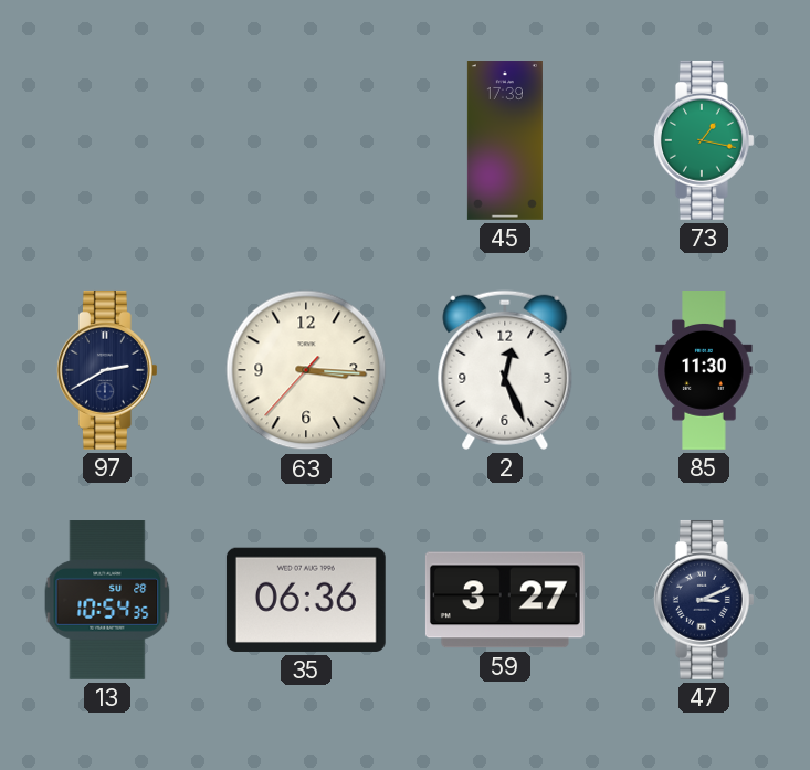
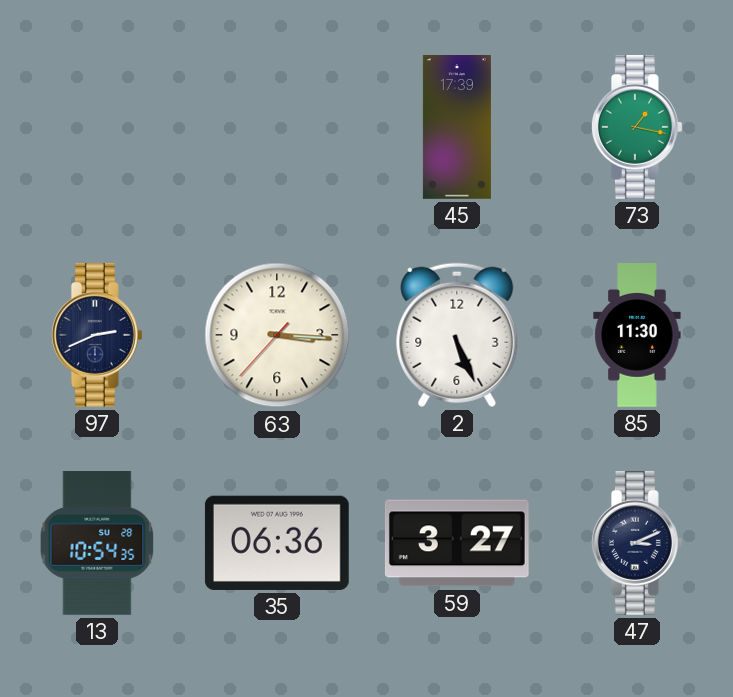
97: 2:40 -> 2:41 (97, 335)
2: 12:26 -> 5:26 (457, 335)
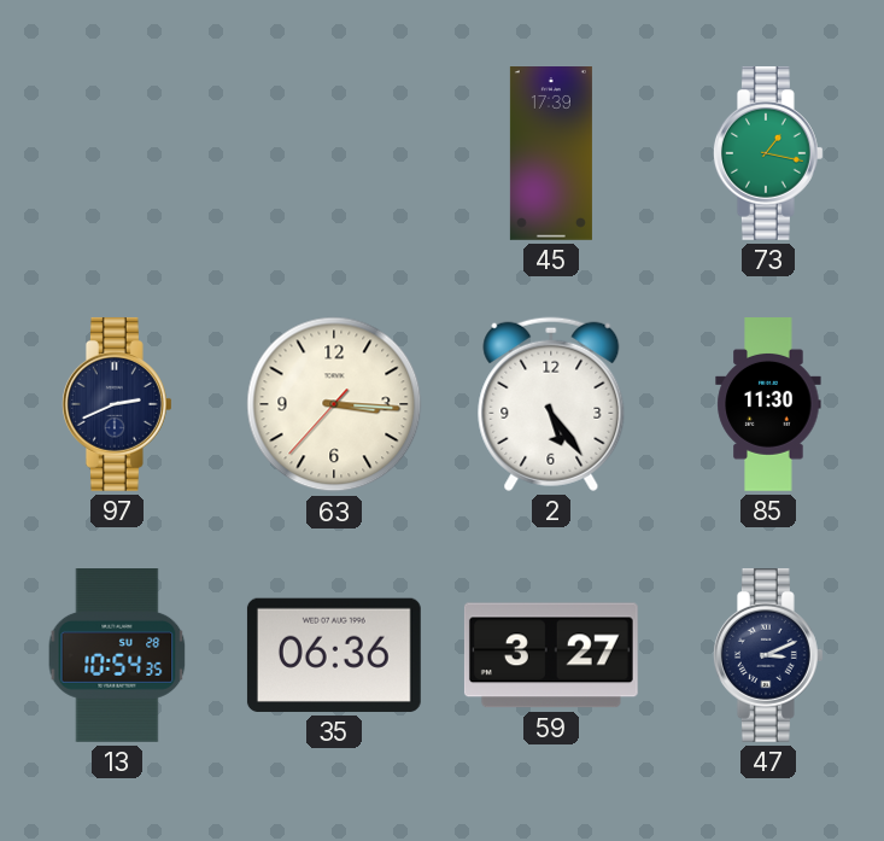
2: 5:26 -> 5:24 (551, 404)
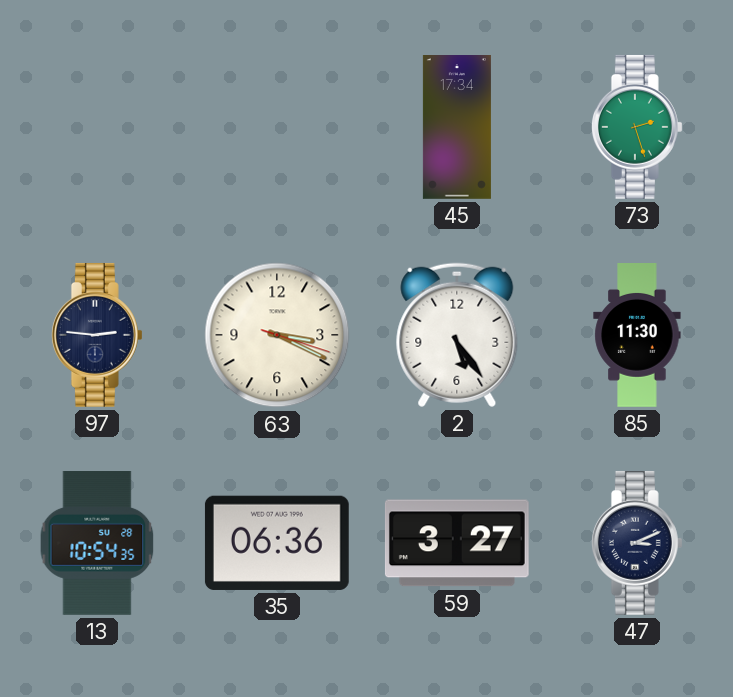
45: 17:39 -> 17:34 (457, 128)
73: 1:17 -> 2:27 (637, 127)
97: 2:41 -> 2:46 (97, 335)
63: 3:15 -> 3:19 (277, 335)
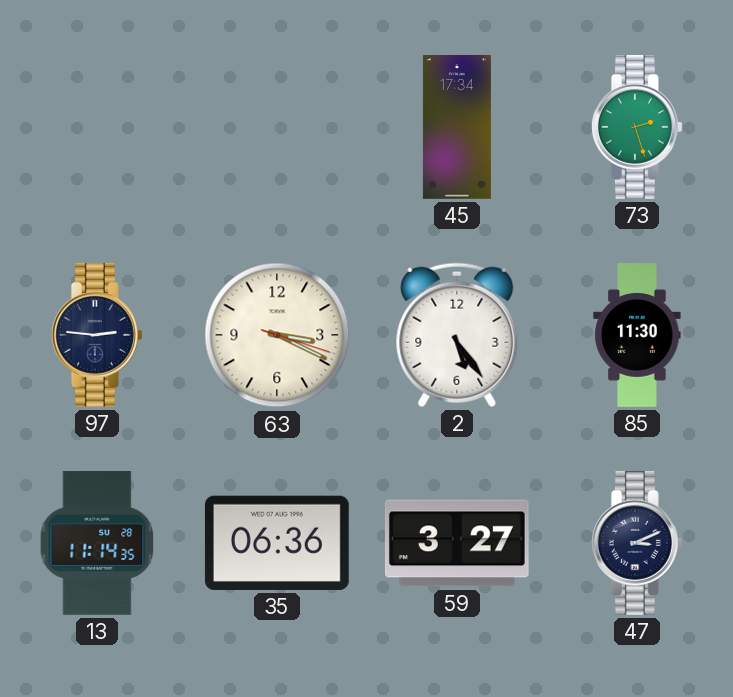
13: 10:54 -> 11:14 (97, 544)
